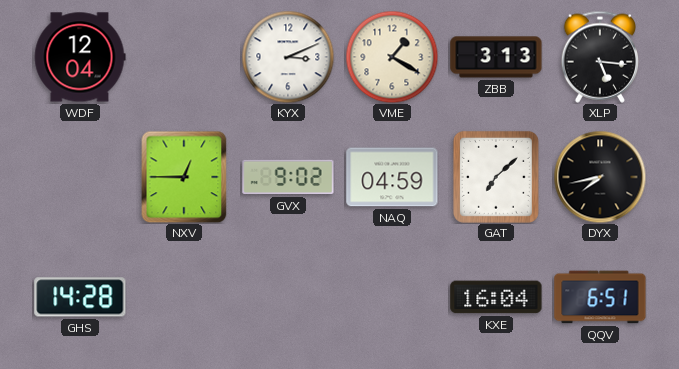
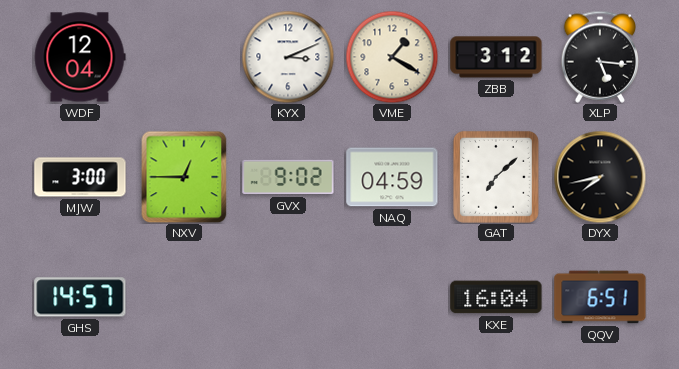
ZBB: 3:13 -> 3:12 (496, 57)
MJW: none -> 3:00 (80, 177)
GHS: 14:28 -> 14:57 (80, 297)
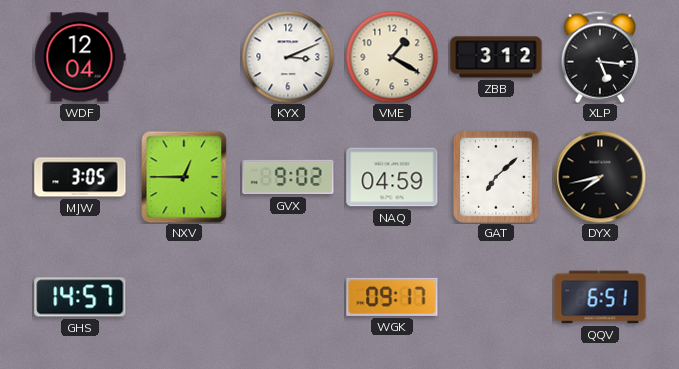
MJW: 3:00 -> 3:05 (80, 177)
WGK: none -> 09:17 (392, 297)
KXE: 16:04 -> none (496, 297)
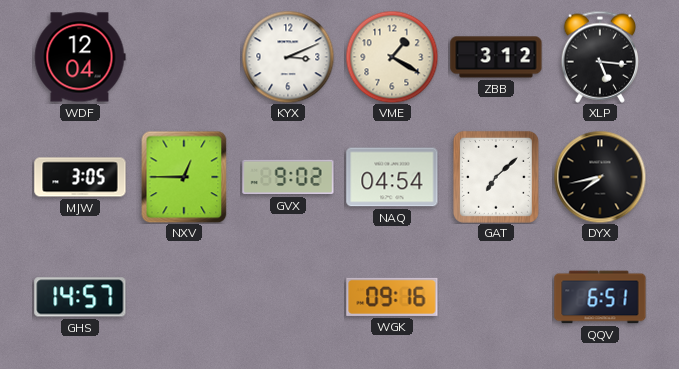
NAQ: 04:59 -> 04:54 (392, 177)
WGK: 09:17 -> 09:16 (392, 297)
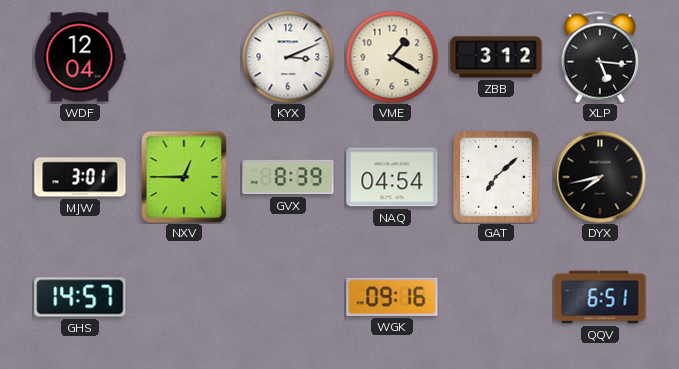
MJW: 3:05 -> 3:01 (80, 177)
GVX: 9:02 -> 8:39 (288, 177)
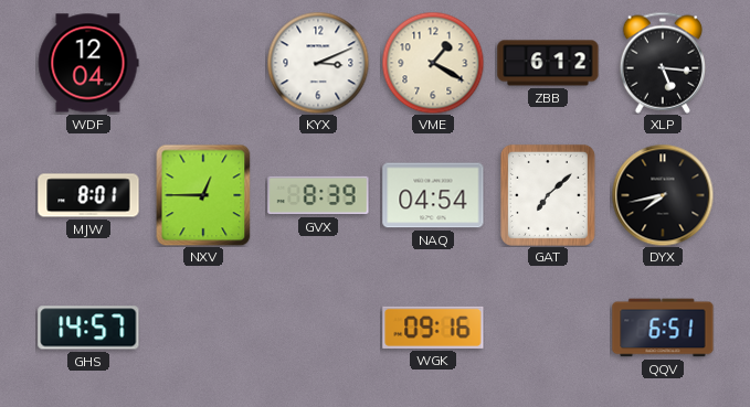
ZBB: 3:12 -> 6:12 (548, 63)
MJW: 3:01 -> 8:01 (88, 195)
